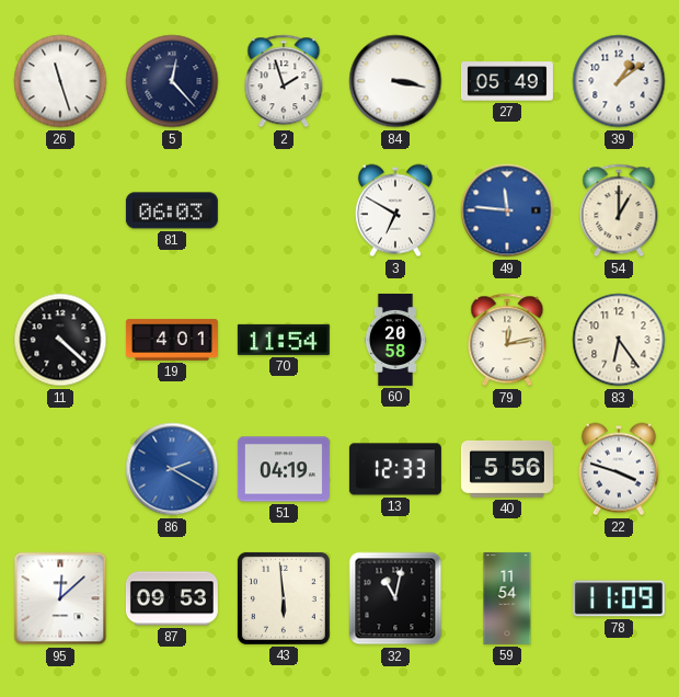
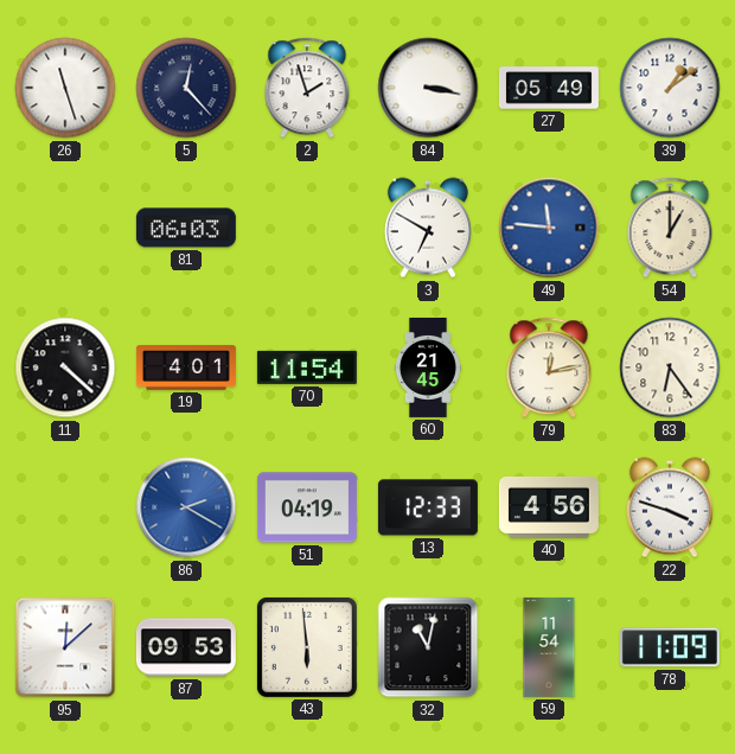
60: 20:58 -> 21:45 (428, 368)
40: 5:56 -> 4:56 (549, 507)
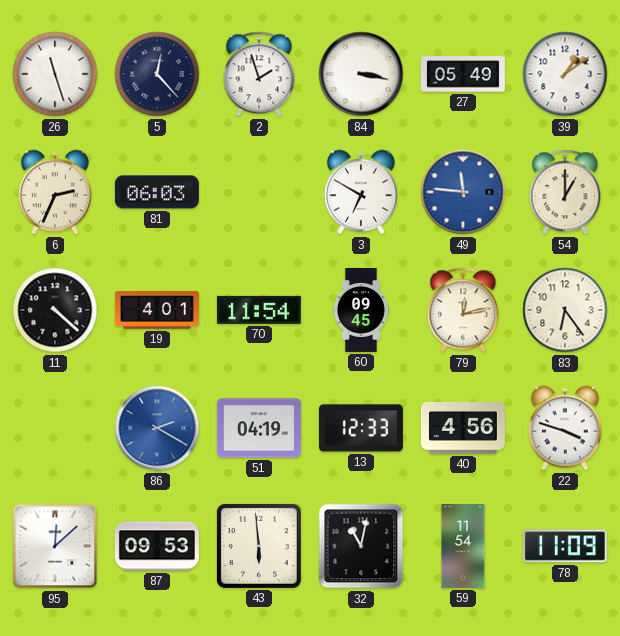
6: none -> 2:34 (55, 192)
60: 21:45 -> 09:45 (361, 310)
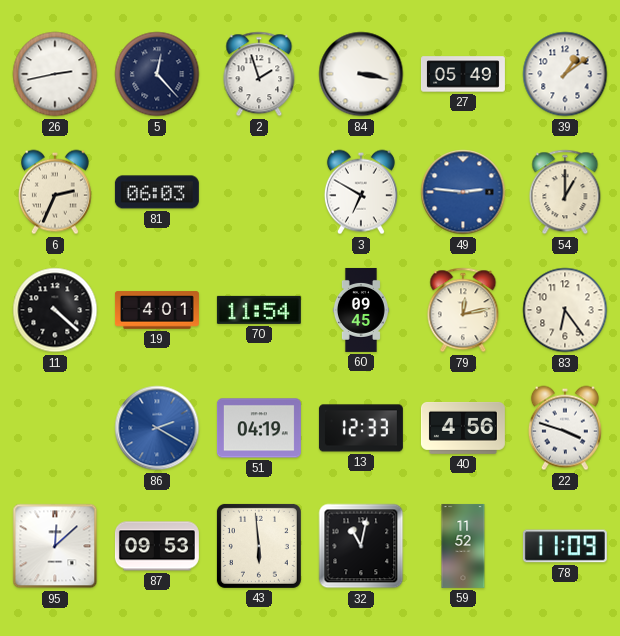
26: 11:27 -> 2:43 (55, 74)
49: 11:46 -> 2:46 (463, 192)
59: 11:54 -> 11:52 (463, 546)
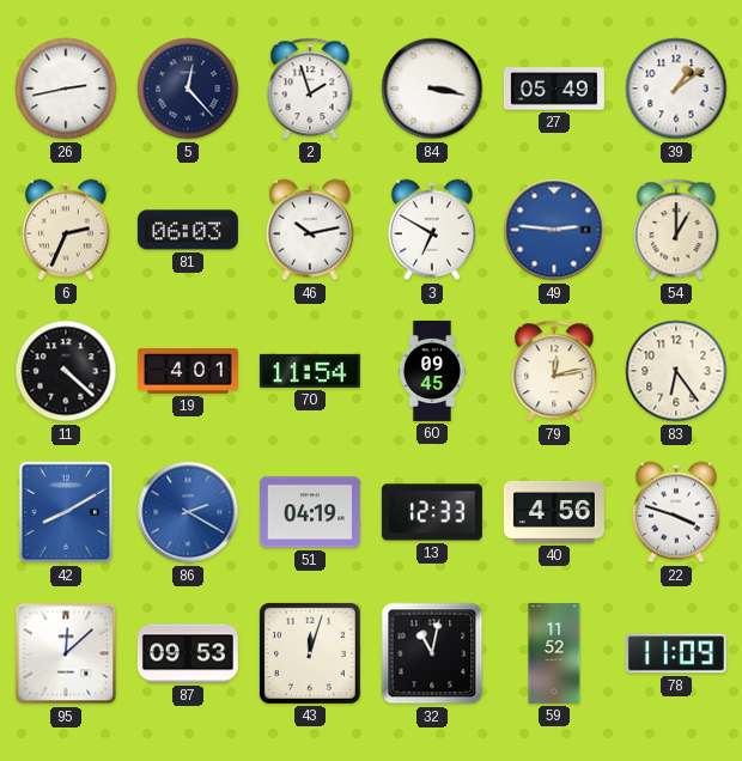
46: none -> 10:13 (310, 230)
42: none -> 8:10 (66, 512)
43: 5:59 -> 12:03 (310, 653)
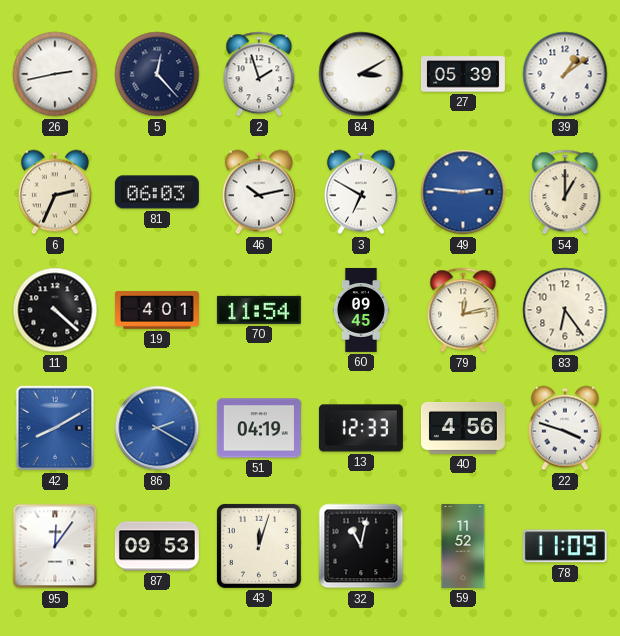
84: 3:17 -> 3:10 (361, 74)
27: 05:49 -> 05:39 (463, 74)
95: 12:08 -> 12:06 (55, 546)
